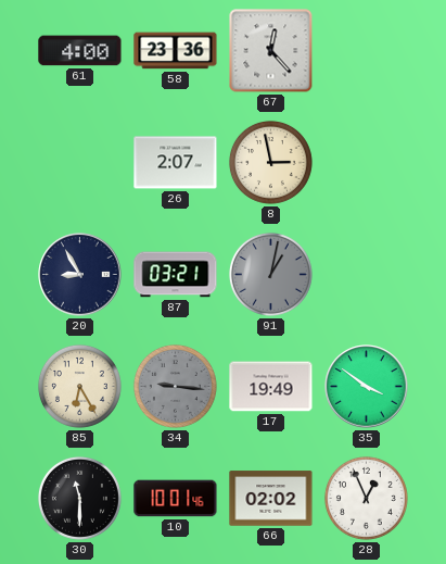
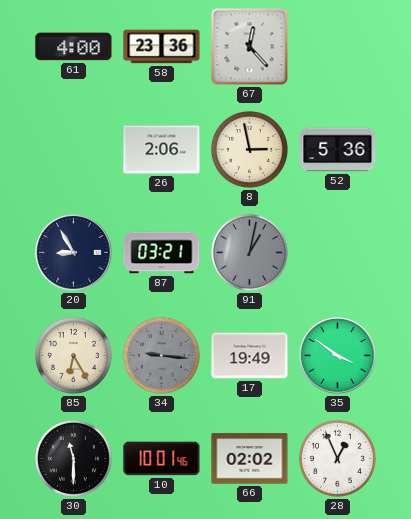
26: 2:07 -> 2:06 (162, 150)
52: none -> 5:36 (338, 150)
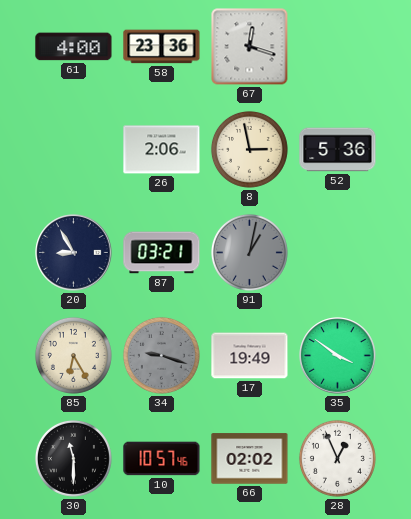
67: 12:23 -> 12:18 (250, 47)
34: 9:16 -> 9:18 (161, 355)
10: 10:01 -> 10:57 (162, 459)
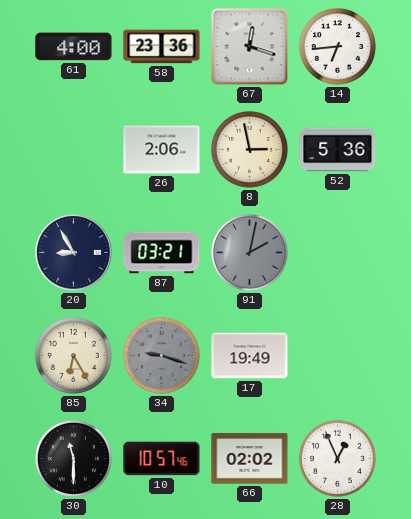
14: none -> 6:44 (337, 46)
91: 1:02 -> 2:02 (249, 252)
35: 3:51 -> none (338, 356)
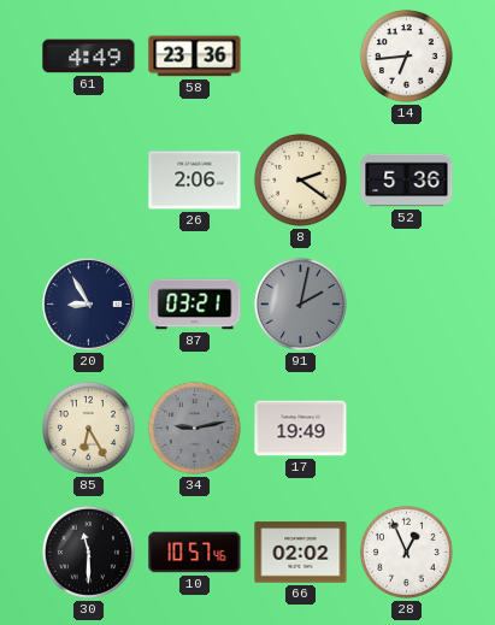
61: 4:00 -> 4:49 (89, 57)
67: 12:18 -> none (250, 47)
8: 2:58 -> 2:21 (300, 179)
34: 9:18 -> 9:13 (194, 428)
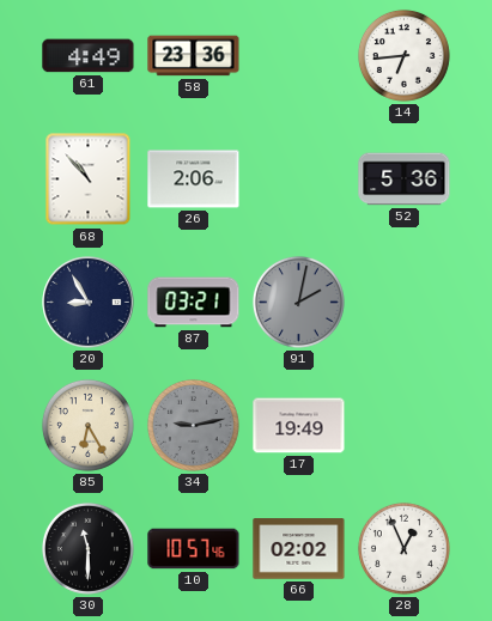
68: none -> 10:53 (89, 179)
8: 2:21 -> none (300, 179)
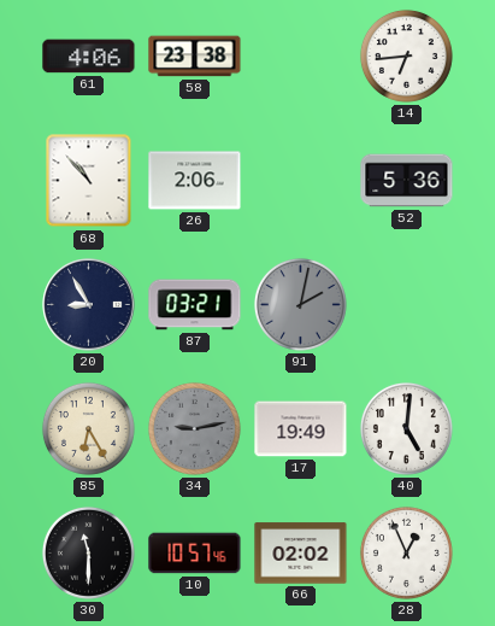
61: 4:49 -> 4:06 (89, 57)
58: 23:36 -> 23:38 (195, 57)
40: none -> 5:01 (406, 428)
